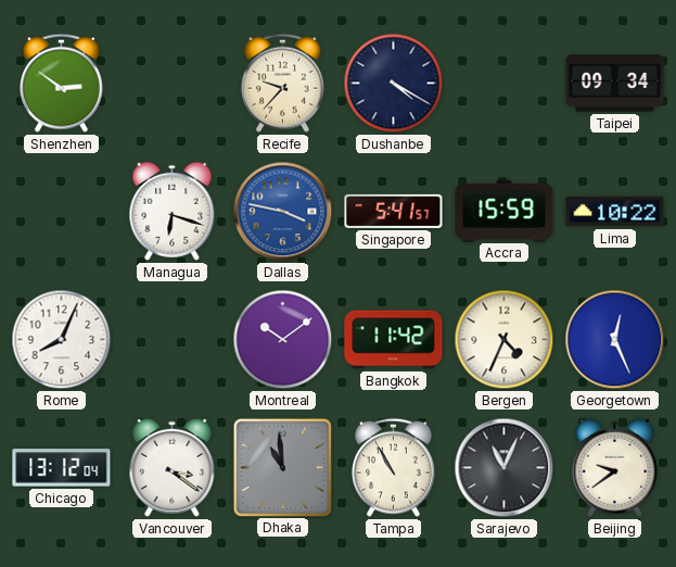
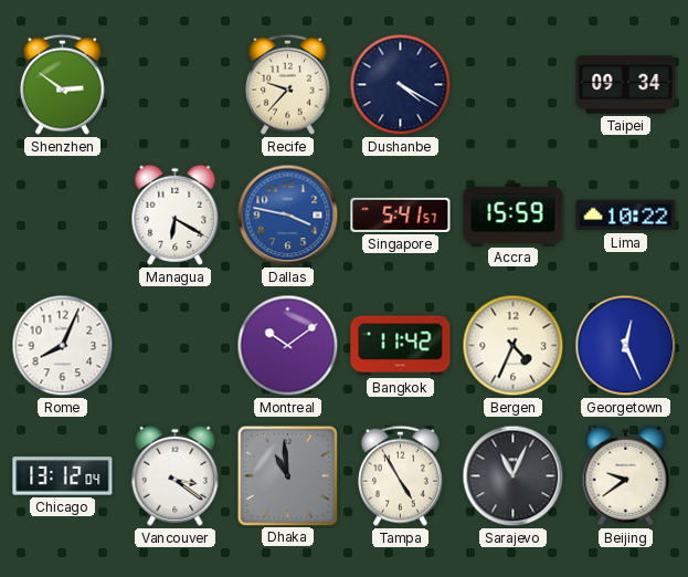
Managua: 6:18 -> 6:20 (176, 214)
Tampa: 10:55 -> 4:55 (400, 475)
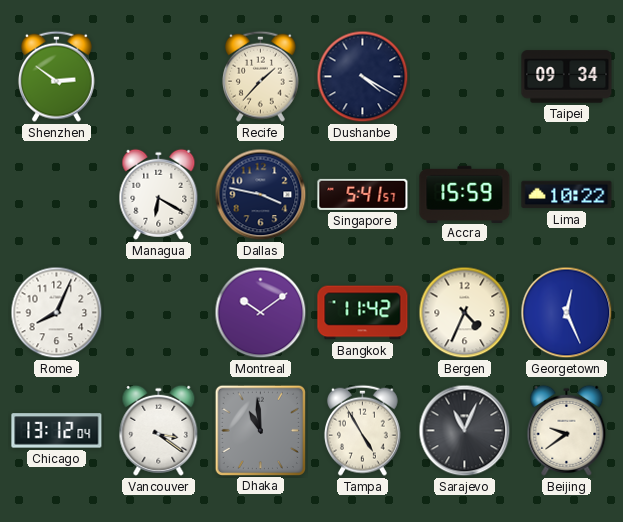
Recife: 9:37 -> 1:37 (260, 76)
Dallas dial: blue -> navy (261, 195)
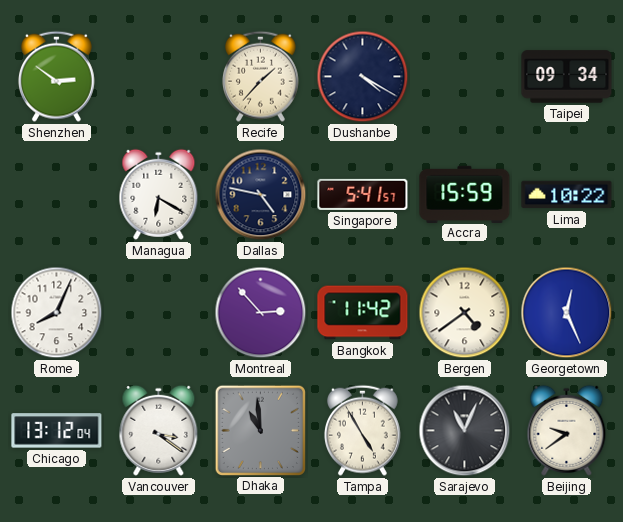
Dallas: 3:47 -> 4:47 (261, 195)
Montreal: 10:09 -> 2:53 (261, 313)
Bergen: 4:34 -> 4:39 (465, 313)
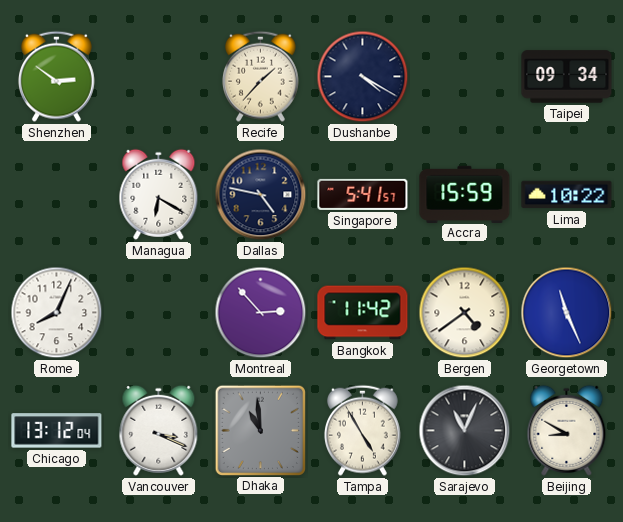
Georgetown: 12:26 -> 11:26 (567, 313)
Vancouver: 3:21 -> 3:19 (159, 430)
Beijing: 9:39 -> 8:50 (567, 430)
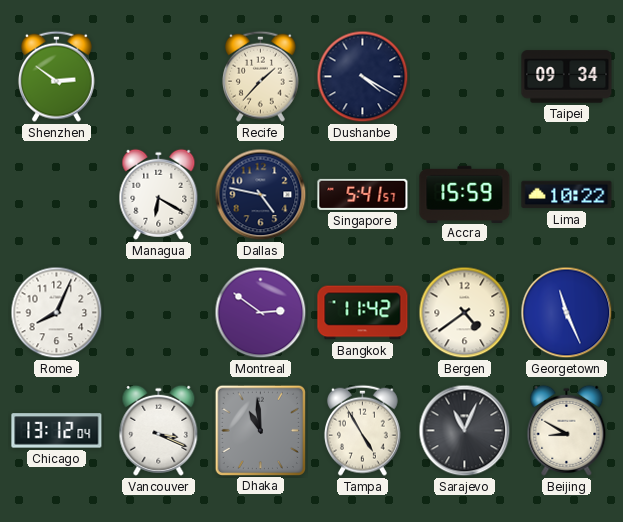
Montreal: 2:53 -> 2:51 (261, 313)
